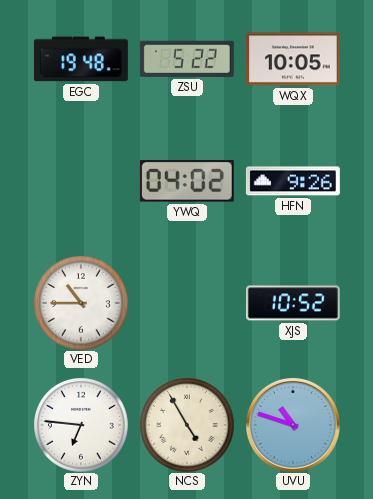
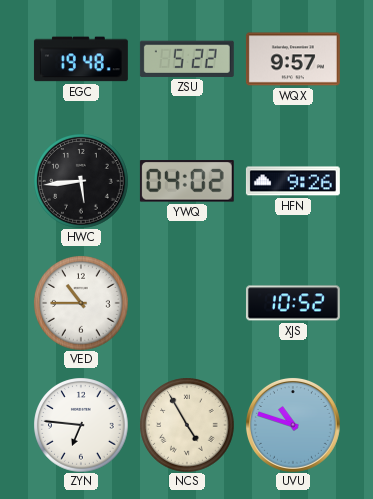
WQX: 10:05 -> 9:57 (293, 59)
HWC: none -> 5:44 (81, 181)
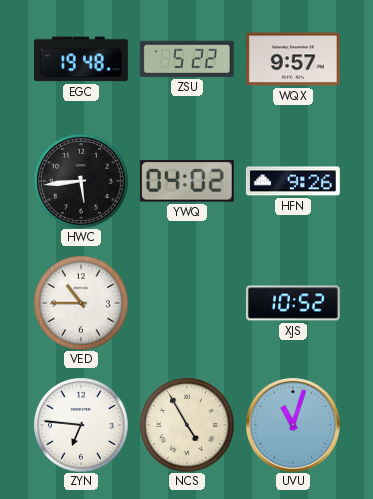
UVU: 10:48 -> 11:03 (293, 425)
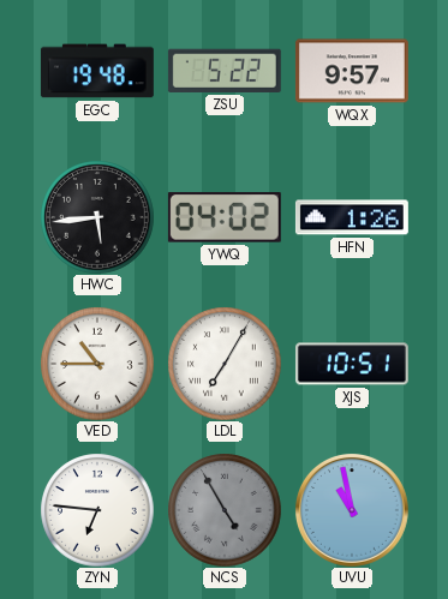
HFN: 9:26 -> 1:26 (352, 217)
LDL: none -> 7:05 (225, 364)
XJS: 10:52 -> 10:51 (352, 364)
NCS dial: cream -> grey (225, 510)
UVU: 11:03 -> 10:58 (352, 510)
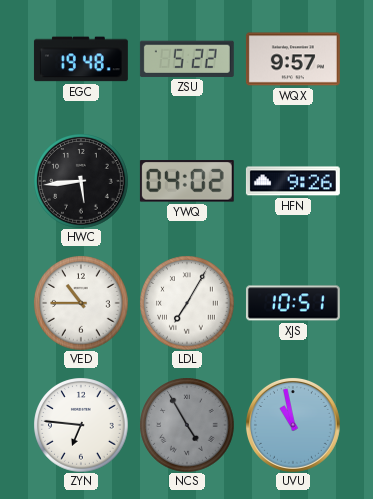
HFN: 1:26 -> 9:26 (293, 181)
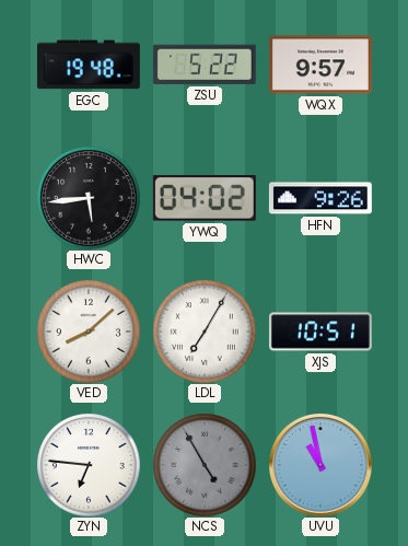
VED: 10:45 -> 8:08 (89, 332)
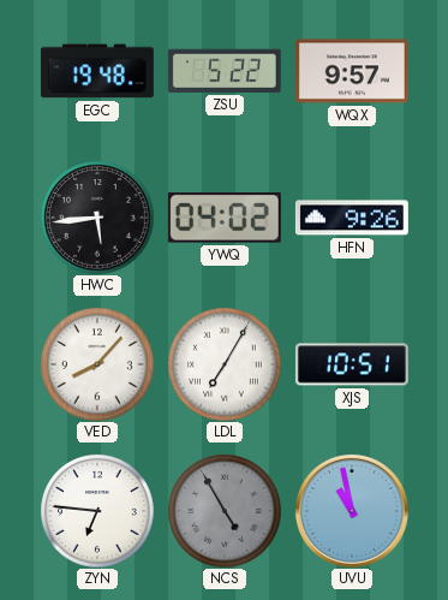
VED: 8:08 -> 8:07 (97, 364)
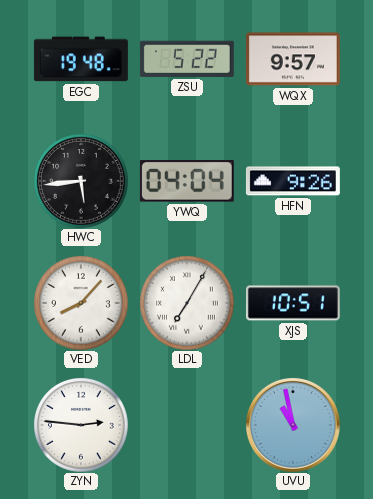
YWQ: 04:02 -> 04:04 (187, 181)
ZYN: 6:46 -> 2:46 (81, 425)
NCS: 4:55 -> none (225, 511)
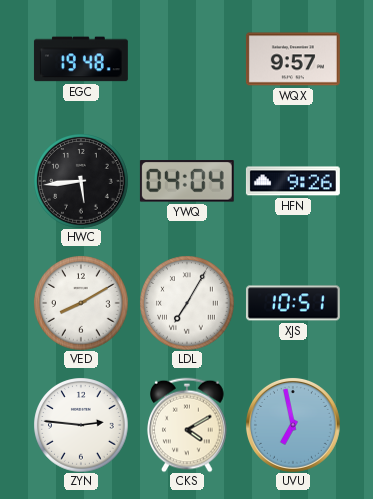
ZSU: 5:22 -> none (187, 59)
VED: 8:07 -> 8:10 (81, 303)
CKS: none -> 4:10 (187, 425)
UVU: 10:58 -> 6:58 (293, 425)
